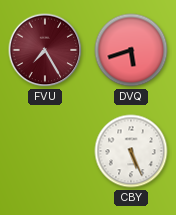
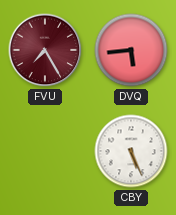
DVQ: 5:42 -> 5:44 (131, 50)
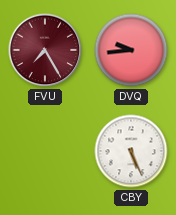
DVQ: 5:44 -> 9:44 (131, 50)
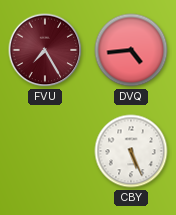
DVQ: 9:44 -> 4:44 (131, 50)
